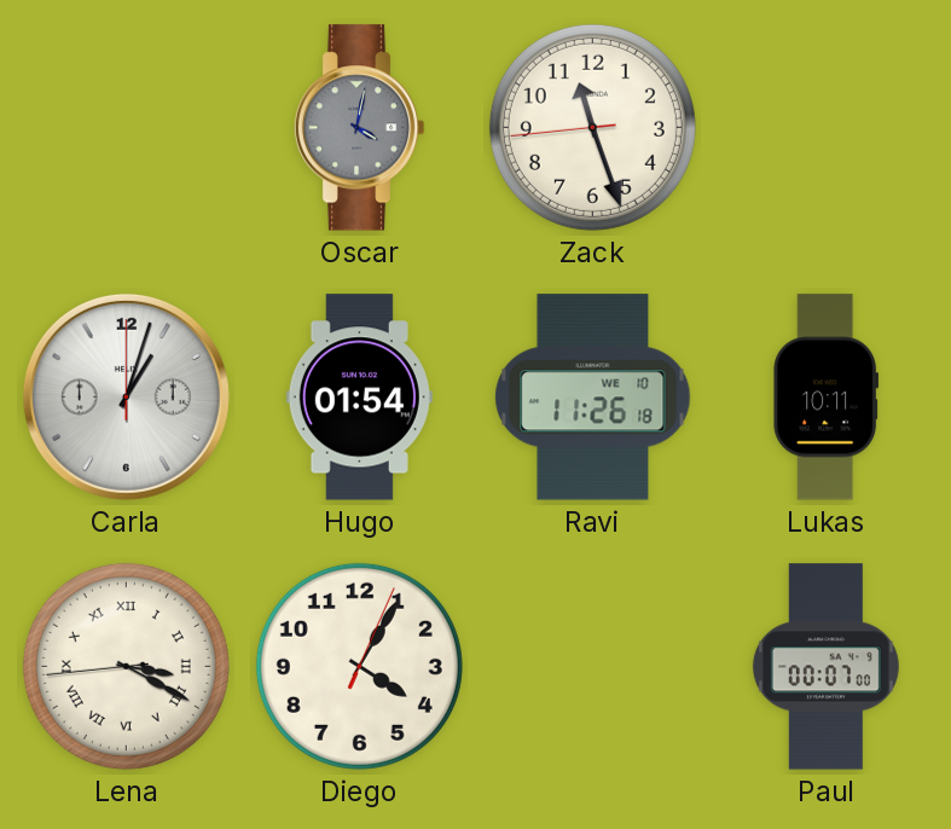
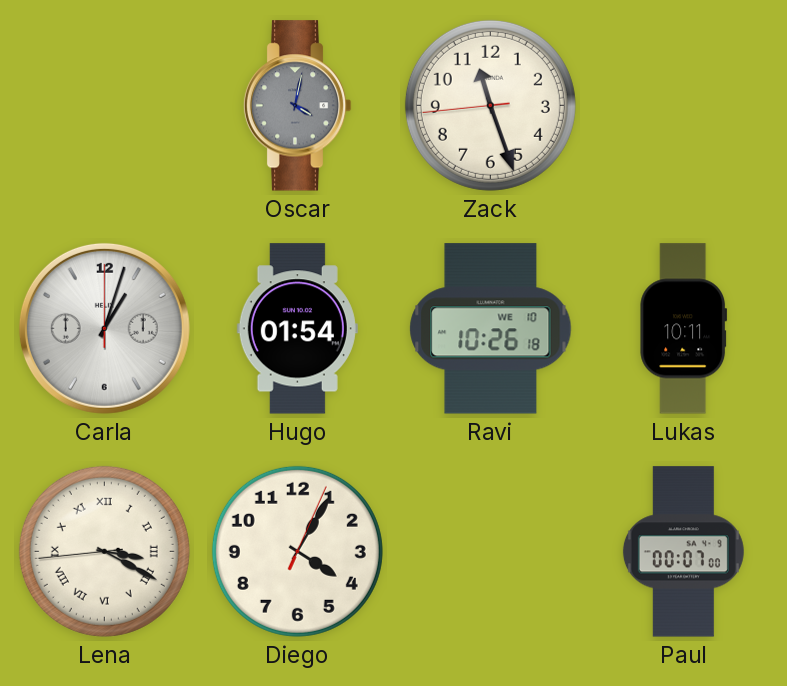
Ravi: 11:26 -> 10:26 (491, 329)
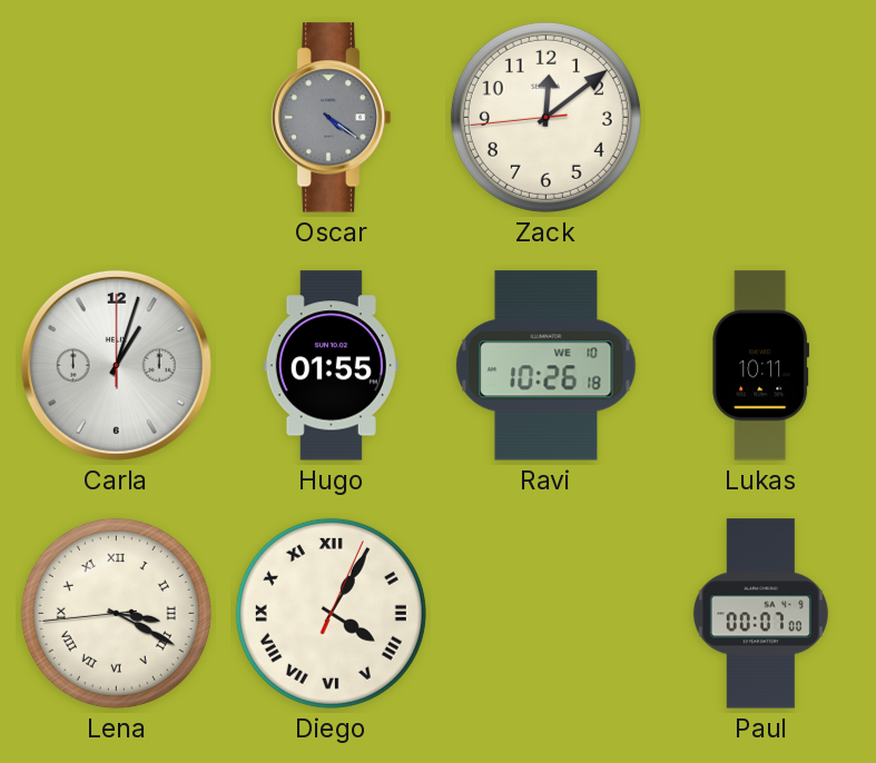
Oscar: 4:02 -> 4:21 (331, 118)
Zack: 11:26 -> 12:08 (545, 117)
Hugo: 01:54 -> 01:55 (331, 366)
Diego numerals: Arabic -> Roman (331, 613)
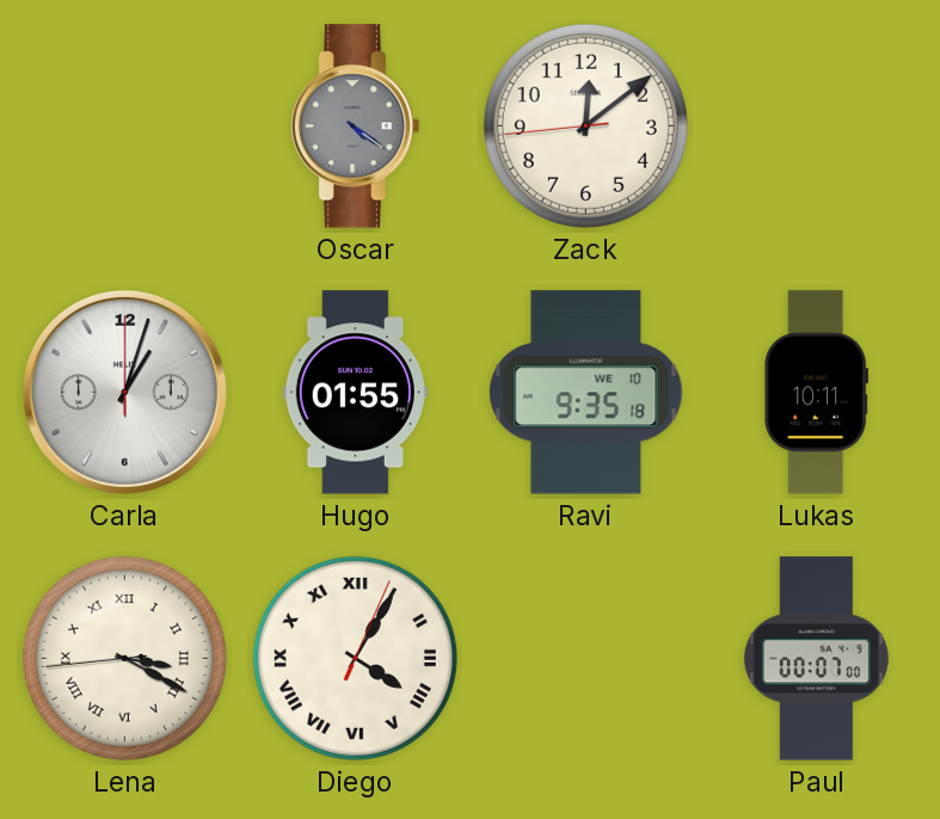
Ravi: 10:26 -> 9:35 (586, 393)
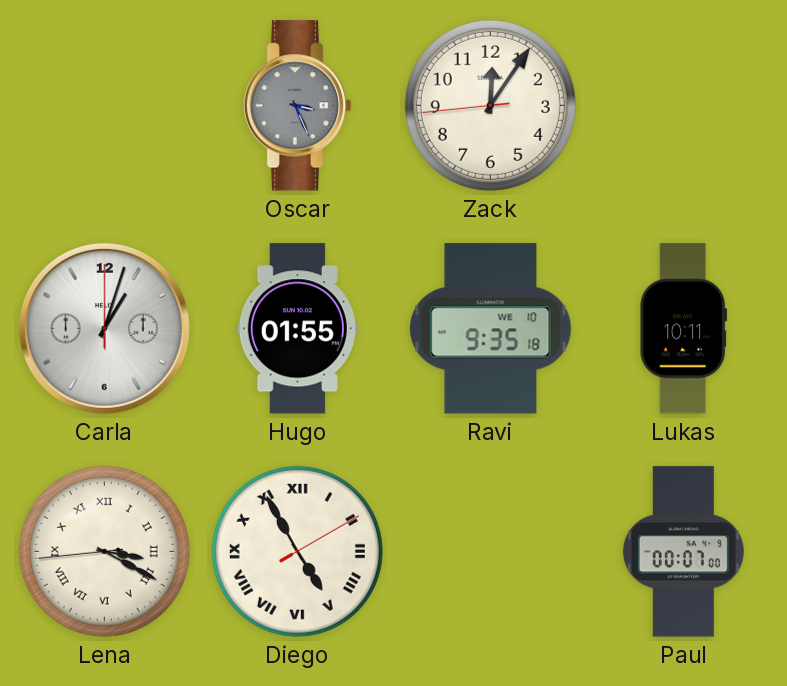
Oscar: 4:21 -> 3:26 (297, 106)
Zack: 12:08 -> 12:05 (490, 105)
Diego: 4:05 -> 4:55 (297, 551)
